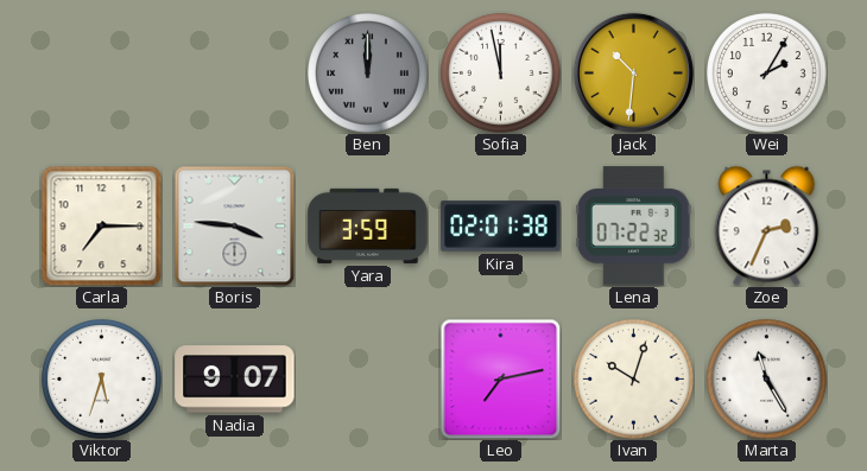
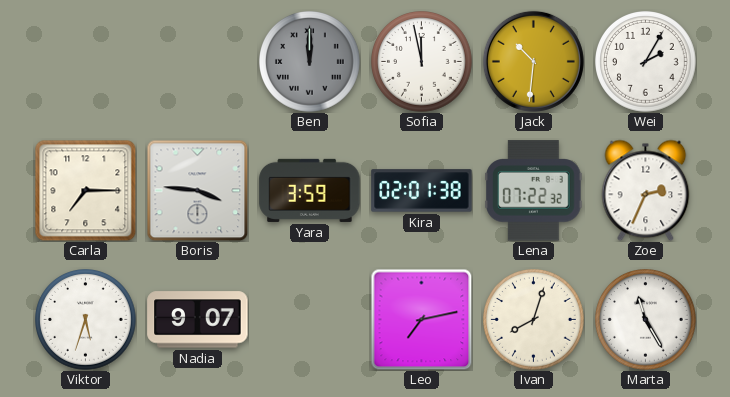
Ivan: 10:03 -> 8:03 (534, 320)
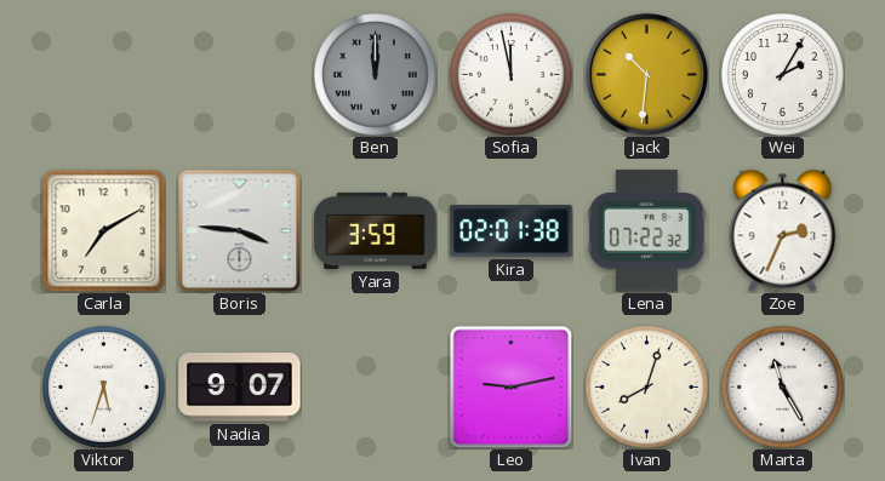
Carla: 7:15 -> 7:10 (103, 230)
Leo: 7:13 -> 9:13 (510, 386)
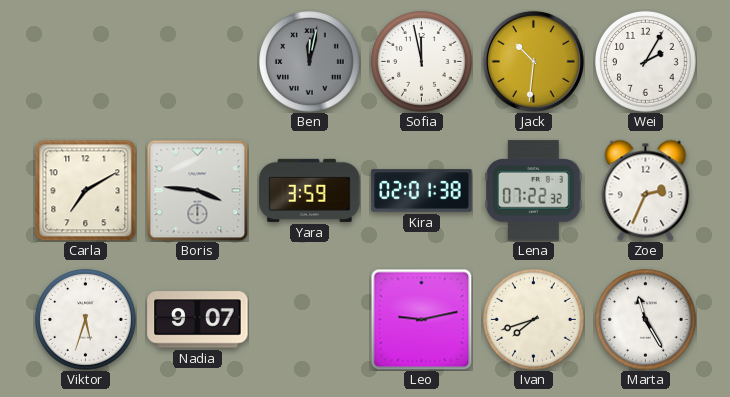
Ben: 12:00 -> 12:02 (310, 62)
Ivan: 8:03 -> 7:42 (534, 320)
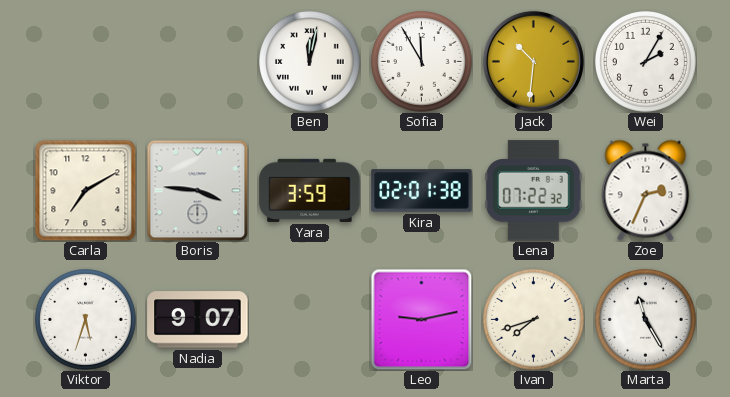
Ben dial: grey -> white (310, 62)
Sofia: 11:58 -> 11:55 (422, 62)
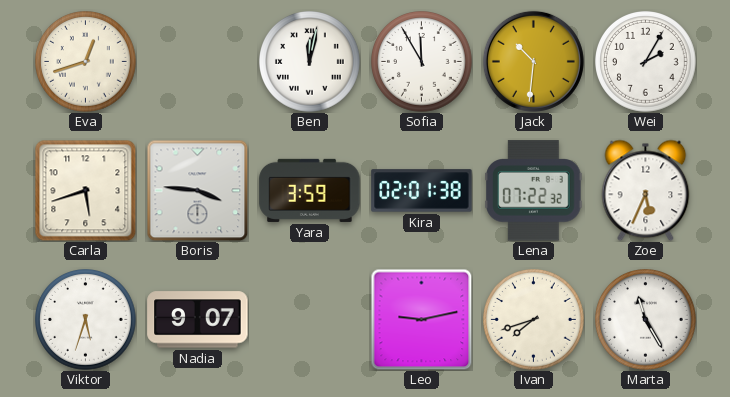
Eva: none -> 12:42 (86, 62)
Carla: 7:10 -> 5:42 (85, 190)
Zoe: 2:34 -> 5:34 (646, 190)
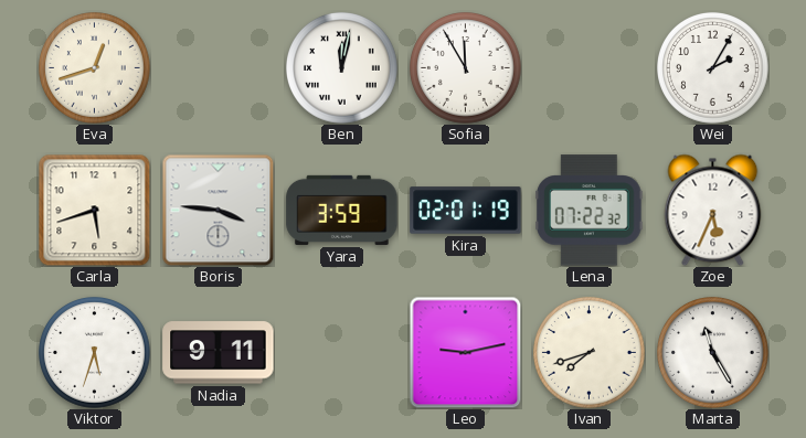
Jack: 10:31 -> none (533, 61)
Kira: 02:01:38 -> 02:01:19 (466, 211)
Nadia: 9:07 -> 9:11 (219, 353)
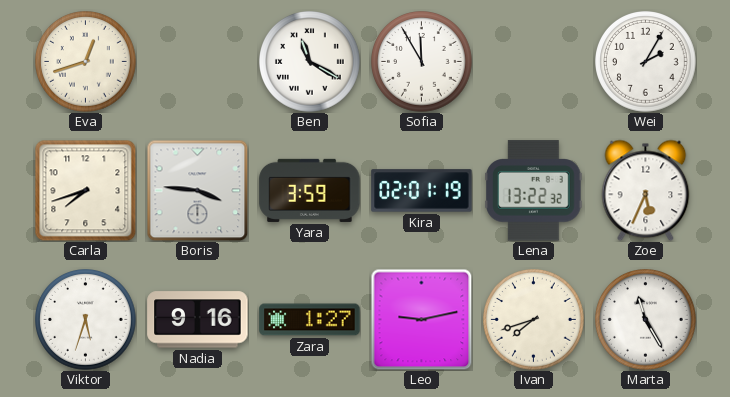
Ben: 12:02 -> 11:20 (310, 62)
Carla: 5:42 -> 7:42 (85, 190)
Lena: 07:22 -> 13:22 (534, 191)
Nadia: 9:11 -> 9:16 (198, 320)
Zara: none -> 1:27 (310, 320)
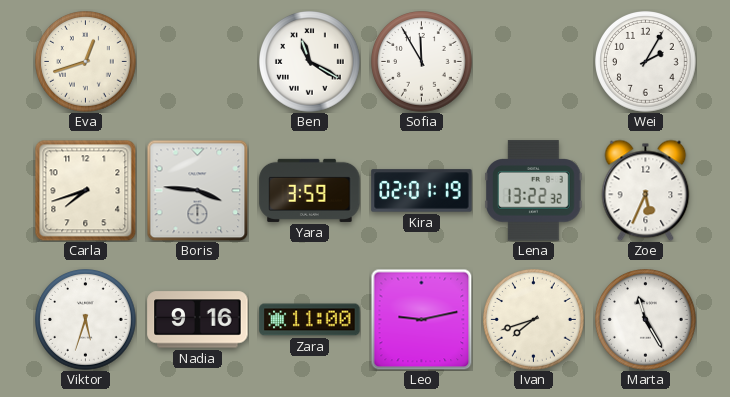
Zara: 1:27 -> 11:00 (310, 320)
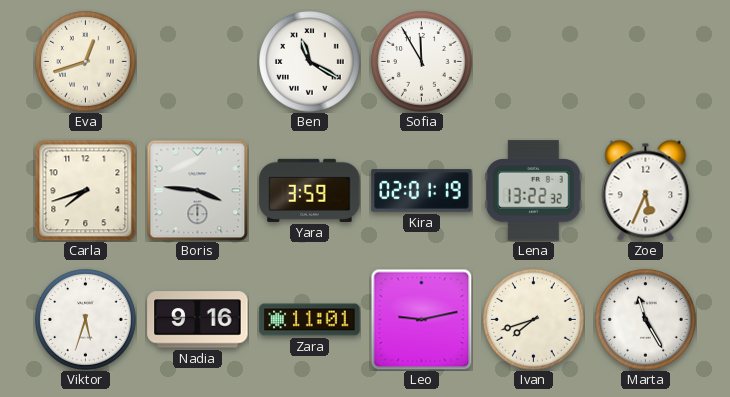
Wei: 2:05 -> none (646, 62)
Zara: 11:00 -> 11:01 (310, 320)
